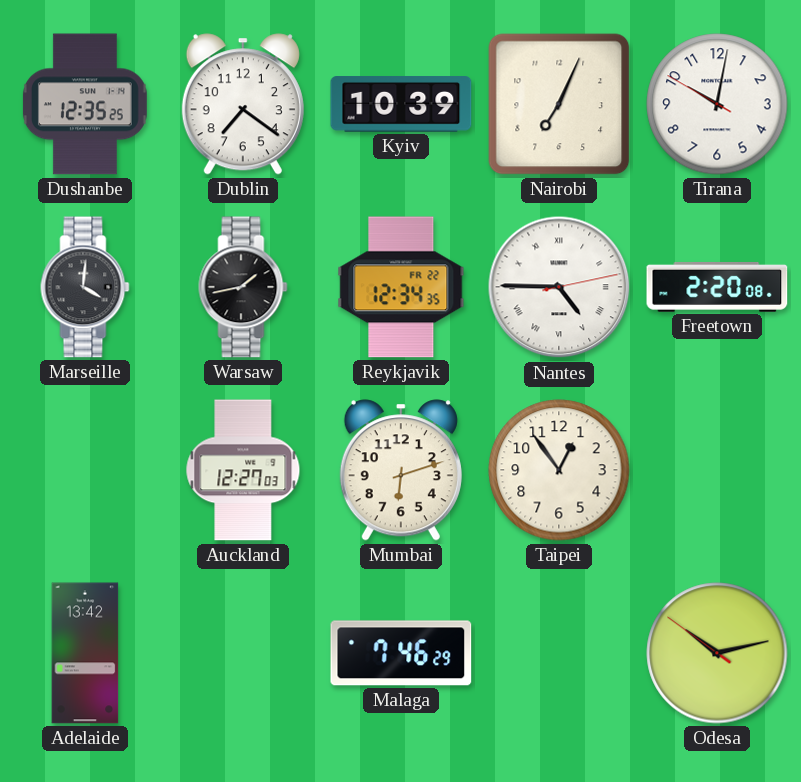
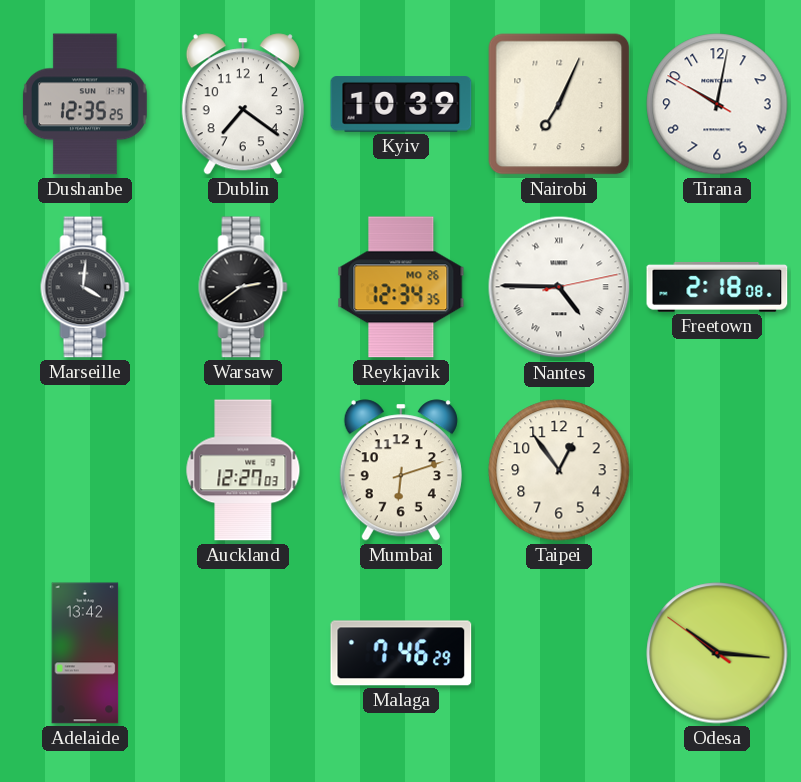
Warsaw: 1:43 -> 2:39 (243, 287)
Reykjavik date: FR 22 -> MO 26 (401, 287)
Freetown: 2:20 -> 2:18 (717, 287)
Odesa: 10:12 -> 10:15 (717, 653)
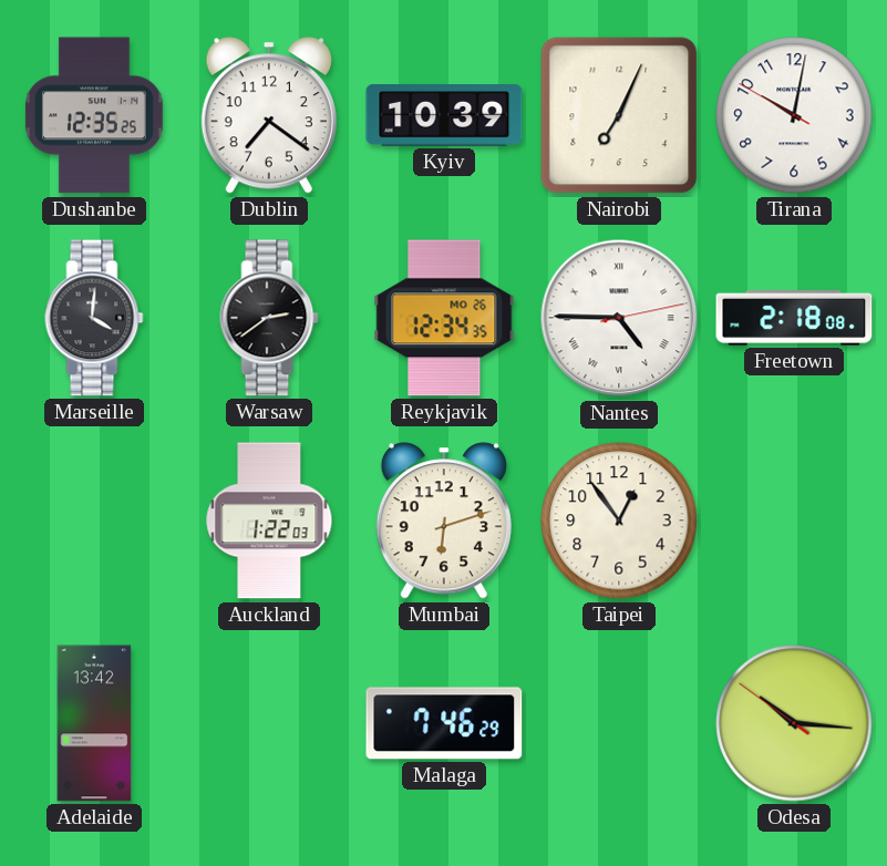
Auckland: 12:27 -> 1:22 (269, 520)
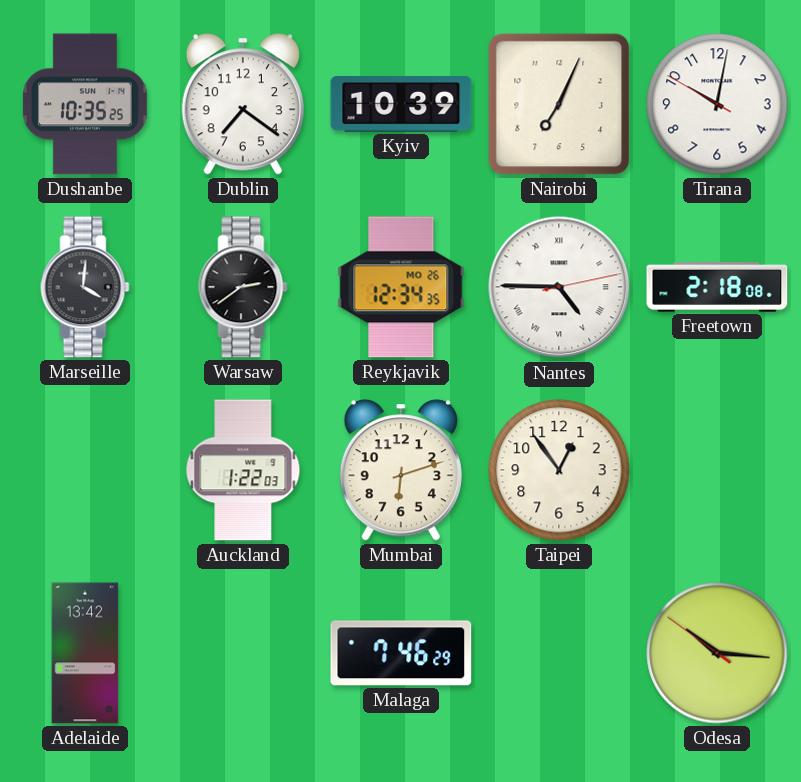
Dushanbe: 12:35 -> 10:35 (85, 104)
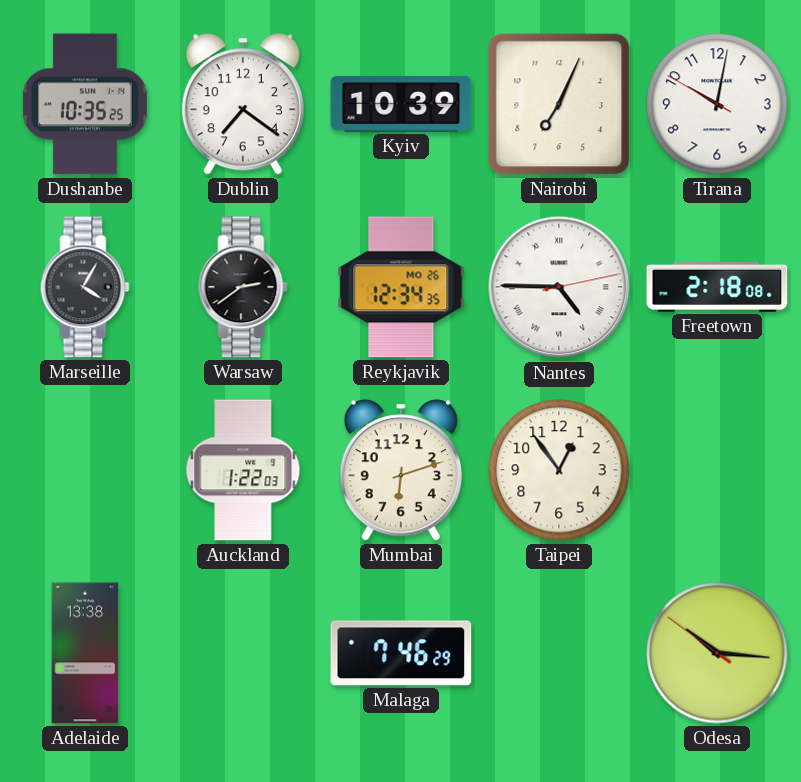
Marseille: 4:01 -> 4:05 (85, 287)
Adelaide: 13:42 -> 13:38 (85, 653)
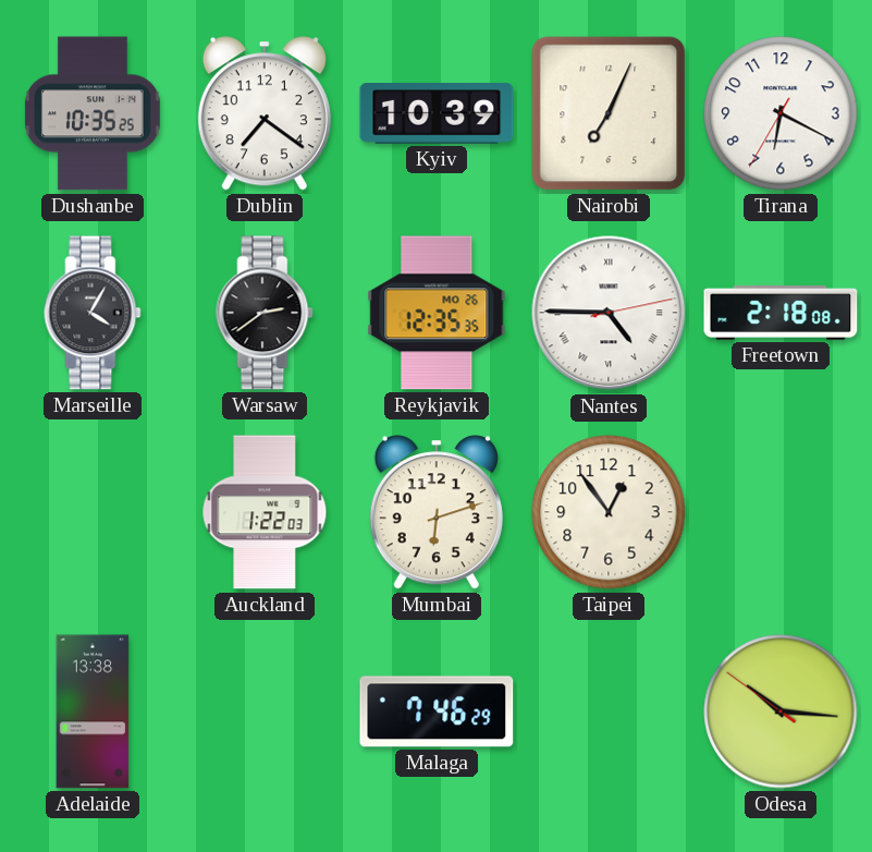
Tirana: 10:01 -> 6:19 (781, 113)
Reykjavik: 12:34 -> 12:35 (437, 313)
